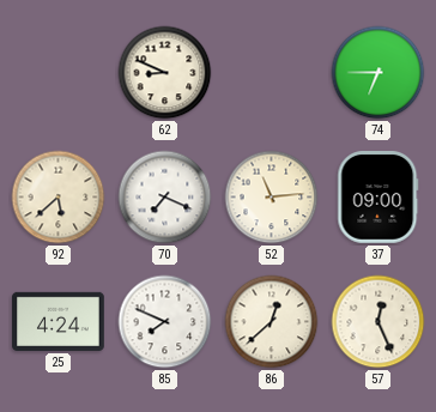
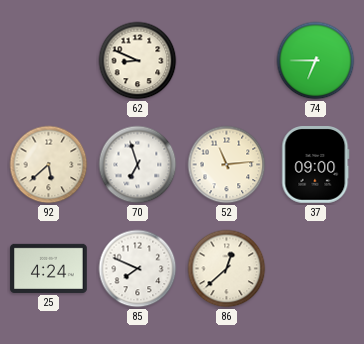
70: 7:19 -> 6:57 (138, 165)
57: 12:26 -> none (379, 322)
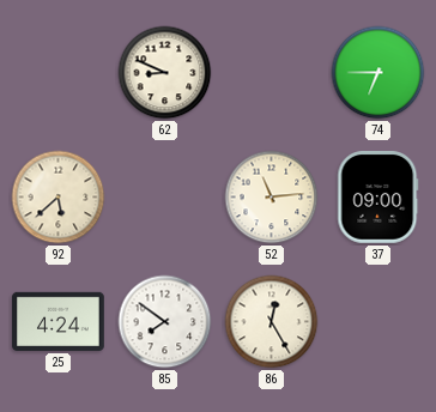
70: 6:57 -> none (138, 165)
85: 7:49 -> 7:51 (165, 322)
86: 12:38 -> 12:25 (272, 322)
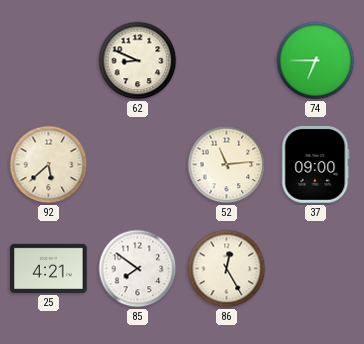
25: 4:24 -> 4:21 (49, 268)
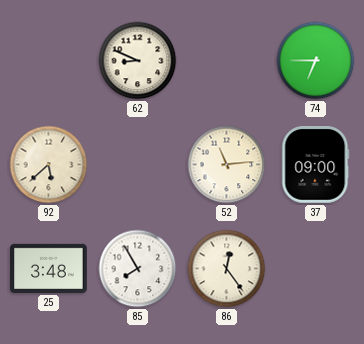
25: 4:21 -> 3:48 (49, 268)
85: 7:51 -> 7:55 (138, 269)
86: 12:25 -> 12:24 (227, 269)
